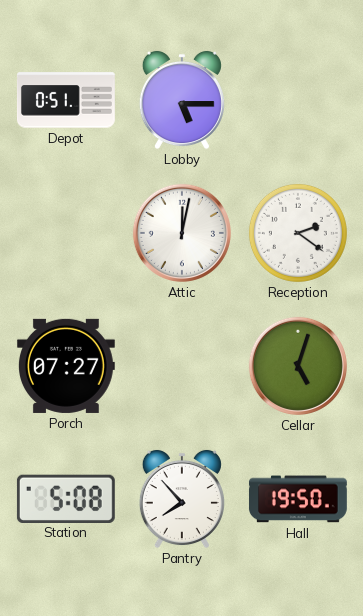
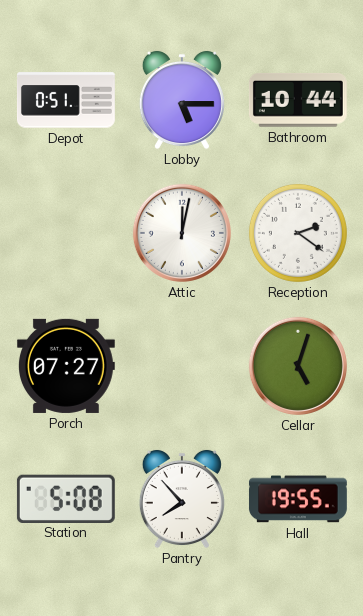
Bathroom: none -> 10:44 (298, 100)
Hall: 19:50 -> 19:55 (298, 499)
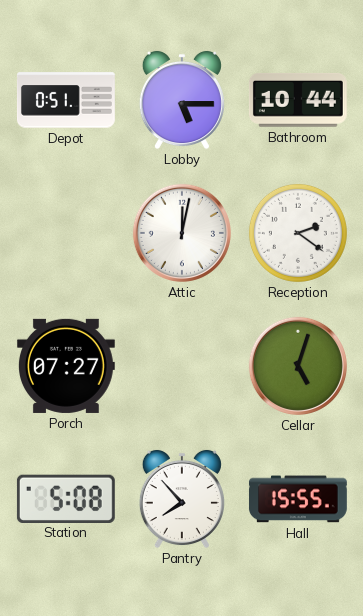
Hall: 19:55 -> 15:55 (298, 499)
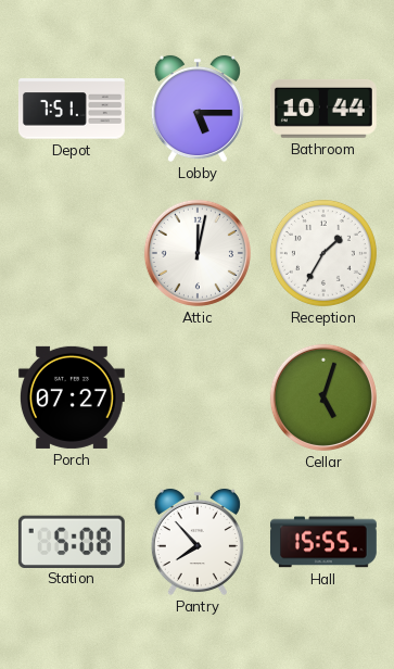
Depot: 0:51 -> 7:51 (72, 109)
Reception: 2:21 -> 1:35 (323, 253)
